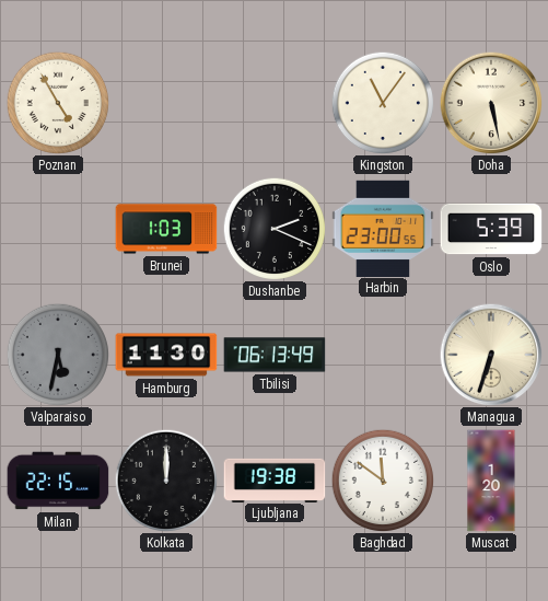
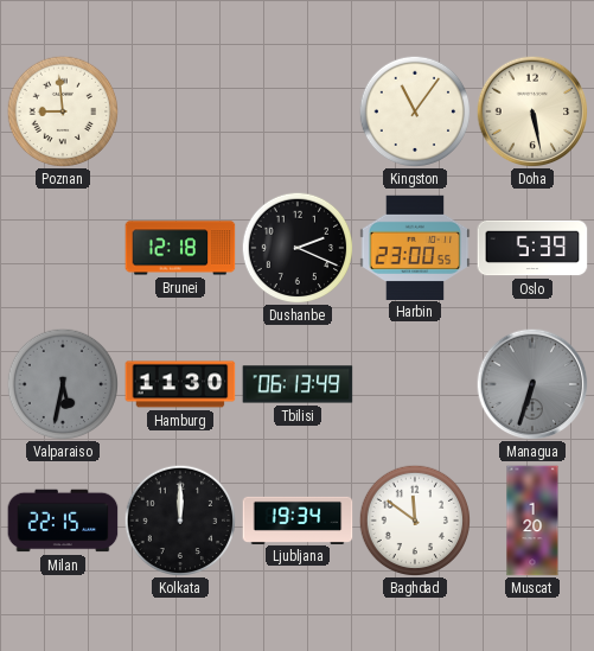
Poznan: 4:55 -> 8:59 (63, 111)
Brunei: 1:03 -> 12:18 (180, 248)
Managua dial: cream -> grey (532, 384)
Ljubljana: 19:38 -> 19:34 (298, 519)
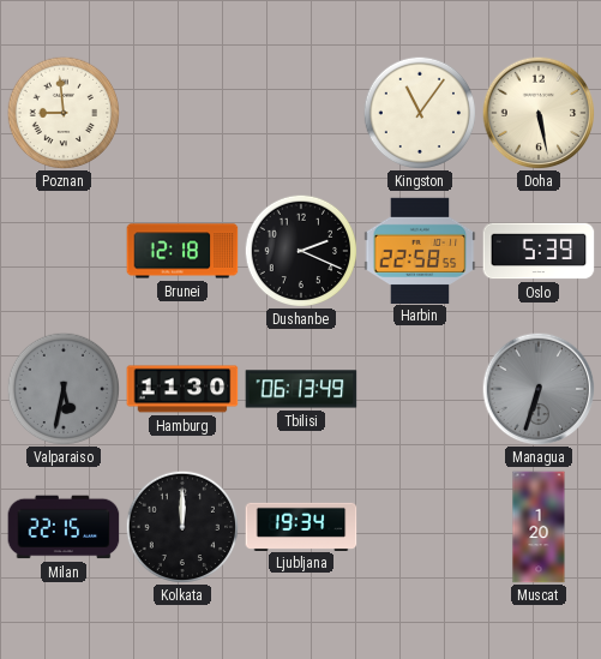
Harbin: 23:00 -> 22:58 (420, 250)
Baghdad: 11:51 -> none (415, 521)
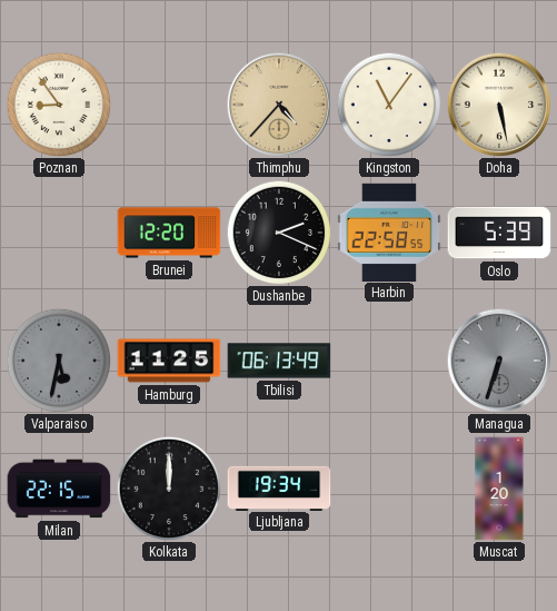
Poznan: 8:59 -> 8:54 (59, 105)
Thimphu: none -> 4:37 (279, 105)
Brunei: 12:18 -> 12:20 (169, 233)
Hamburg: 11:30 -> 11:25 (169, 361)
